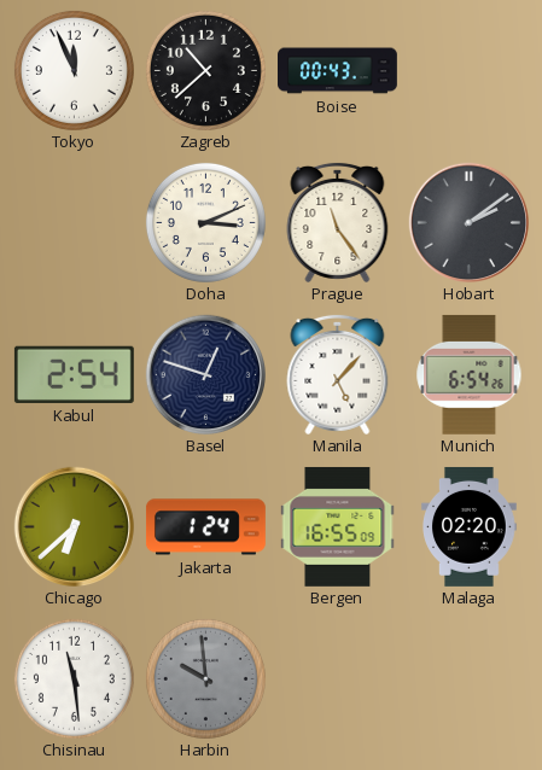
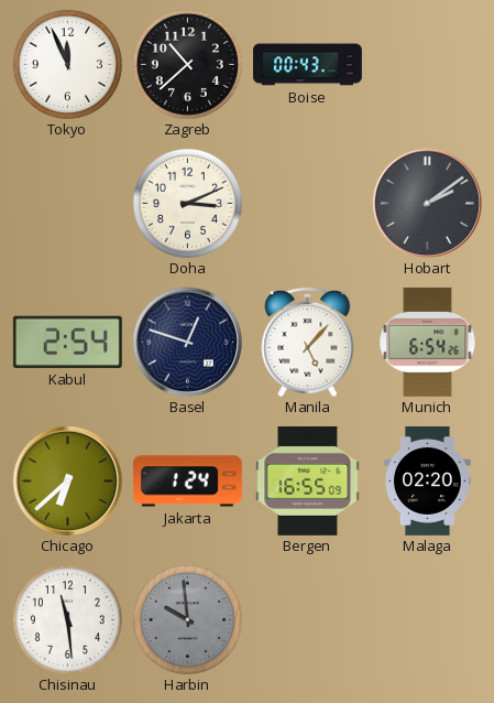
Prague: 11:24 -> none (338, 222)
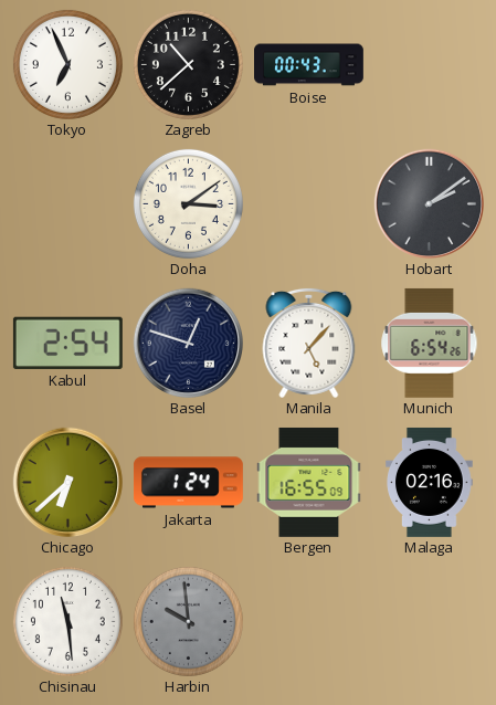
Tokyo: 11:56 -> 6:56 (67, 64)
Doha: 3:11 -> 3:09 (188, 203)
Malaga: 02:20 -> 02:16 (430, 482)
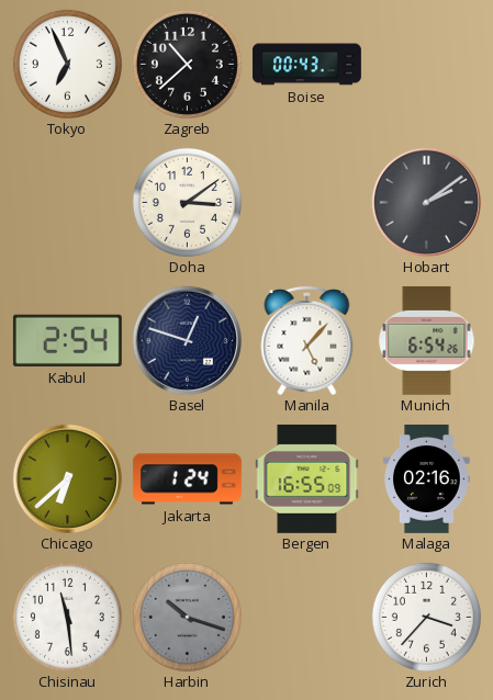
Harbin: 9:59 -> 10:18 (187, 617)
Zurich: none -> 3:37 (426, 617)
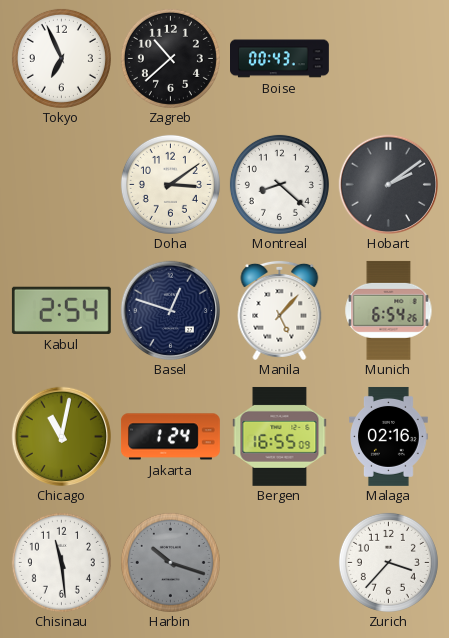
Montreal: none -> 8:22 (279, 184)
Chicago: 6:38 -> 11:02 (61, 436)
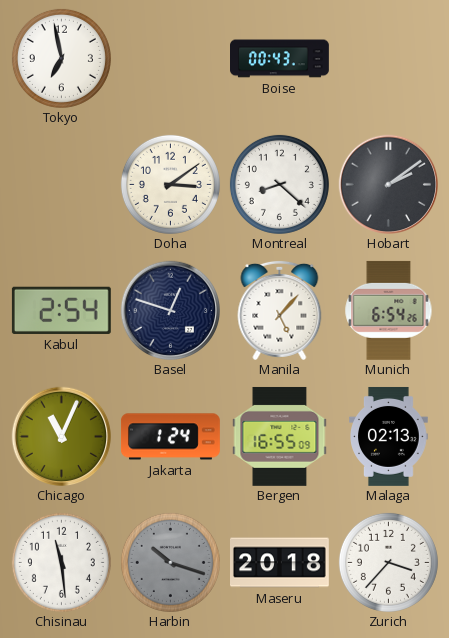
Tokyo: 6:56 -> 6:58 (61, 58)
Zagreb: 10:38 -> none (170, 58)
Chicago: 11:02 -> 11:04 (61, 436)
Malaga: 02:16 -> 02:13 (389, 436)
Maseru: none -> 20:18 (280, 563)
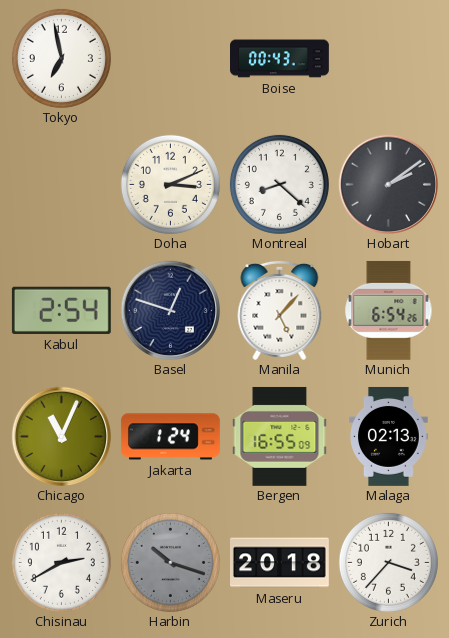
Doha: 3:09 -> 3:11 (170, 184)
Chisinau: 11:29 -> 2:40 (61, 562)
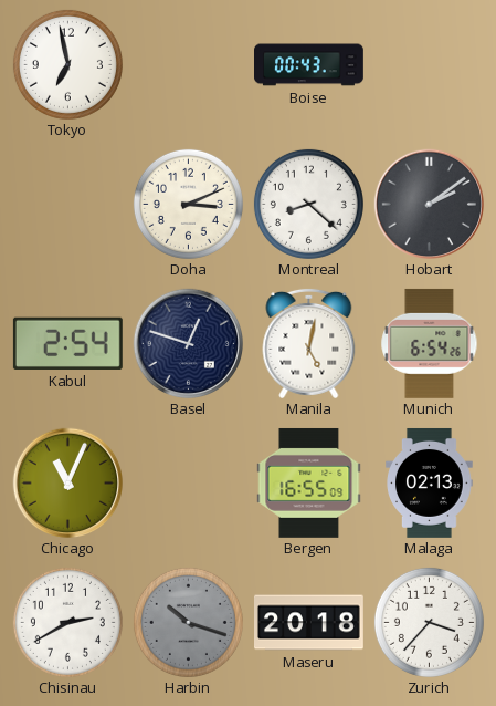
Manila: 5:07 -> 5:02 (309, 343)
Jakarta: 1:24 -> none (170, 437)
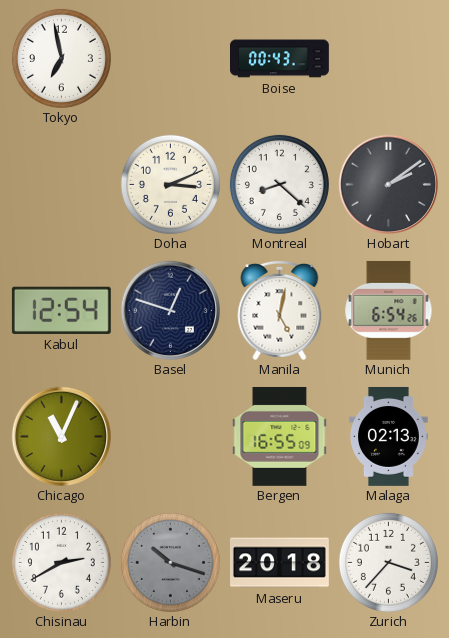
Kabul: 2:54 -> 12:54 (61, 310)
